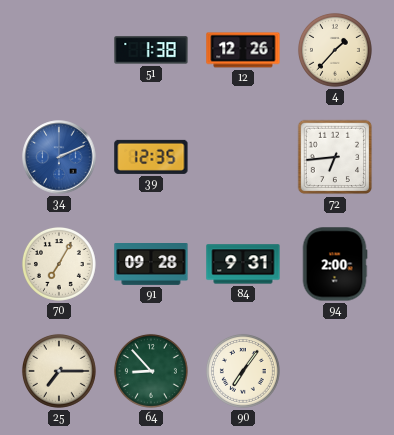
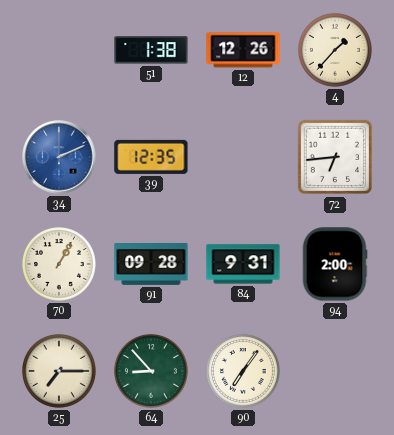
70: 7:05 -> 1:05 (59, 264)
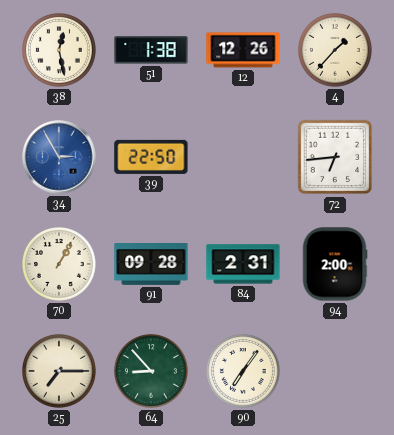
38: none -> 12:28 (59, 50)
34: 2:11 -> 2:55 (59, 157)
39: 12:35 -> 22:50 (151, 157)
84: 9:31 -> 2:31 (243, 264)
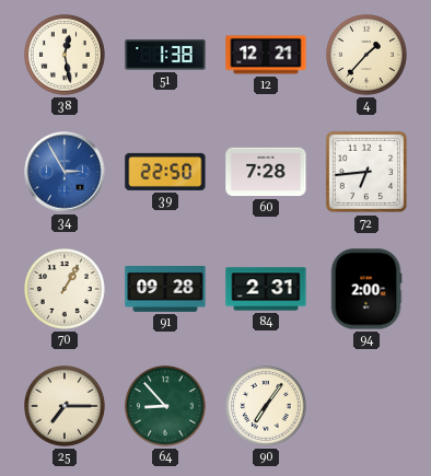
12: 12:26 -> 12:21 (266, 55)
60: none -> 7:28 (266, 172)
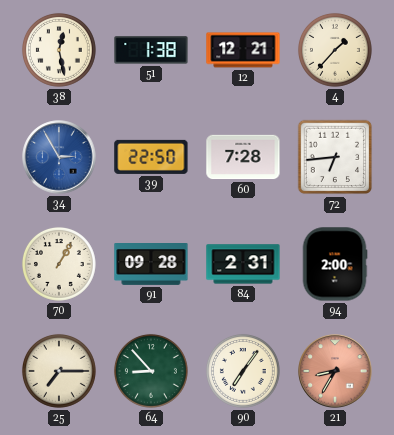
21: none -> 8:35 (335, 371)
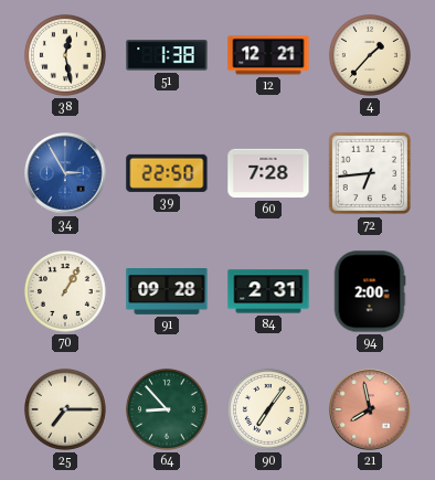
21: 8:35 -> 7:58 (370, 409)
